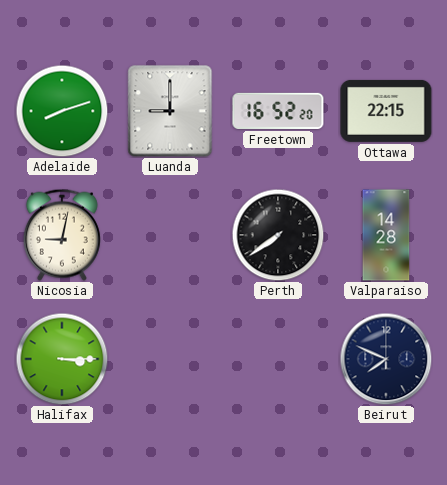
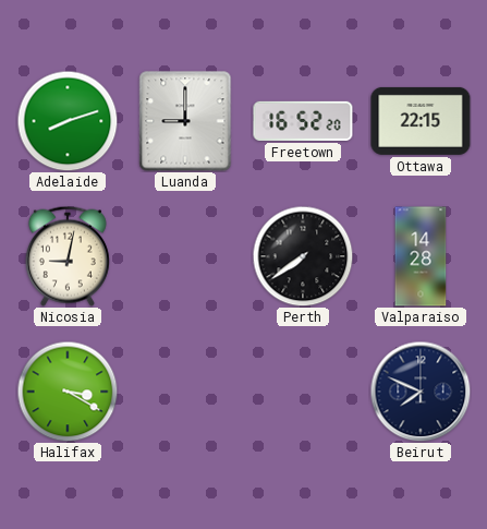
Halifax: 3:15 -> 3:20 (68, 392)
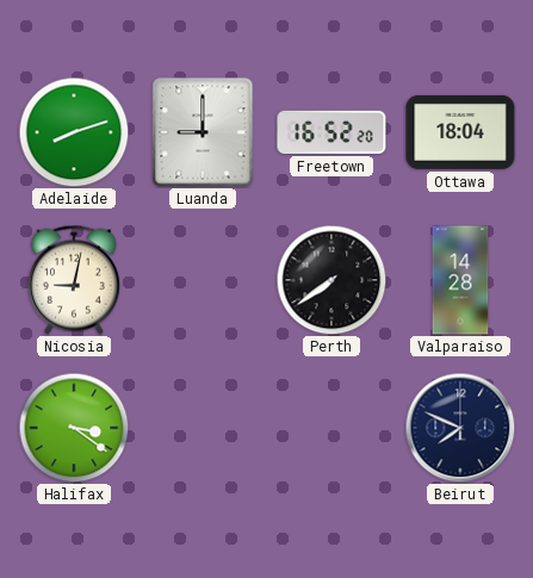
Ottawa: 22:15 -> 18:04 (460, 132)
Halifax: 3:20 -> 3:21 (74, 428)
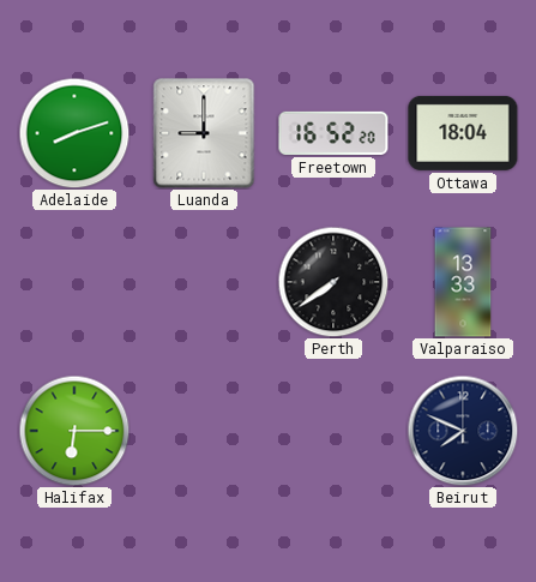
Nicosia: 9:02 -> none (74, 280)
Valparaiso: 14:28 -> 13:33 (463, 282)
Halifax: 3:21 -> 6:15 (74, 431)
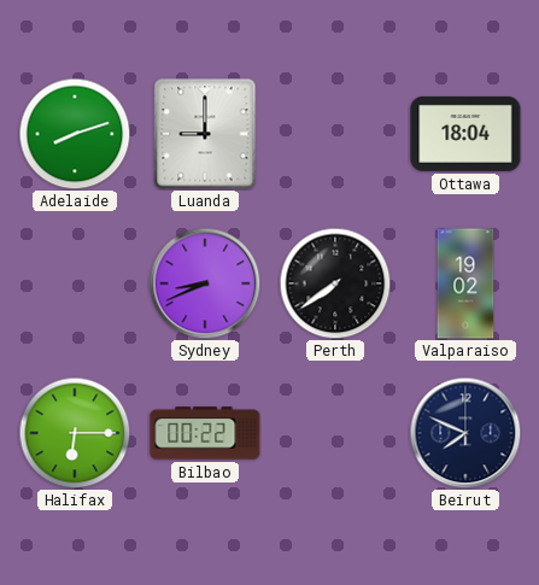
Freetown: 16:52 -> none (333, 133)
Sydney: none -> 8:41 (205, 283)
Valparaiso: 13:33 -> 19:02 (465, 283)
Bilbao: none -> 00:22 (205, 433)
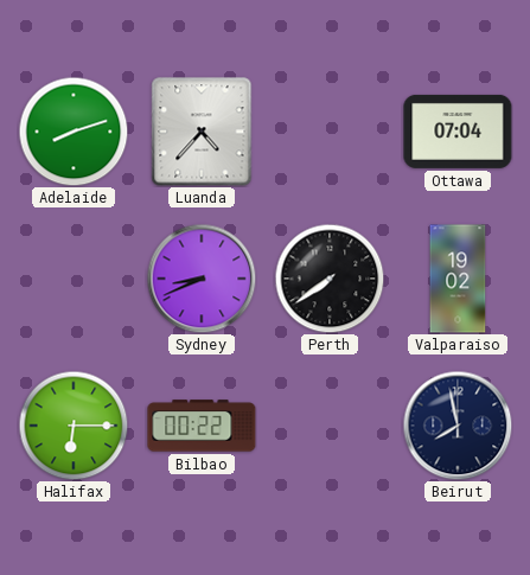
Luanda: 9:00 -> 4:37 (202, 132)
Ottawa: 18:04 -> 07:04 (458, 132)
Beirut: 7:49 -> 7:58 (458, 426)
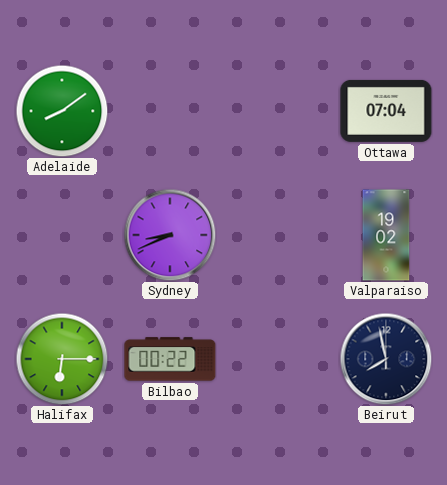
Adelaide: 8:12 -> 8:09 (62, 111)
Luanda: 4:37 -> none (202, 132)
Perth: 7:39 -> none (330, 279)
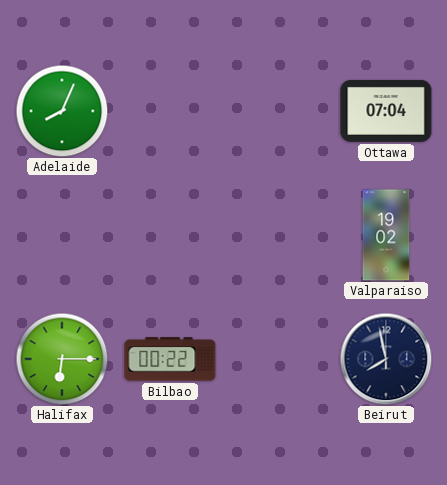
Adelaide: 8:09 -> 8:04 (62, 111)
Sydney: 8:41 -> none (170, 235)
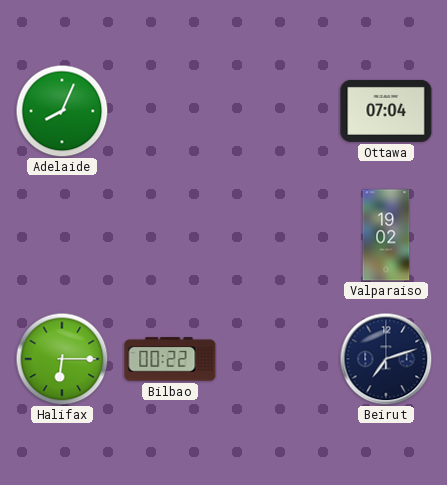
Beirut: 7:58 -> 7:12 (386, 359)
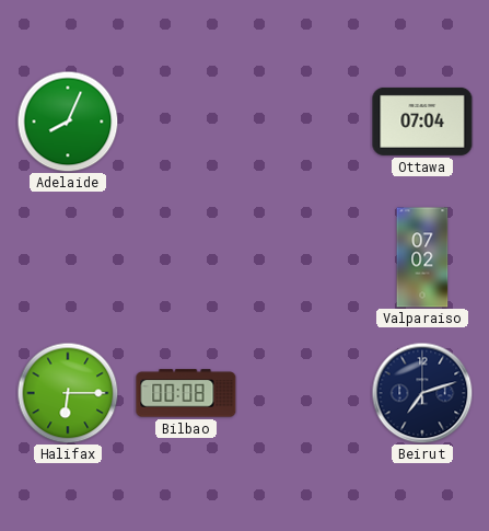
Valparaiso: 19:02 -> 07:02 (422, 257)
Bilbao: 00:22 -> 00:08 (186, 393)
